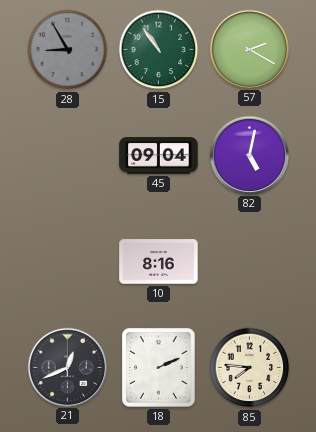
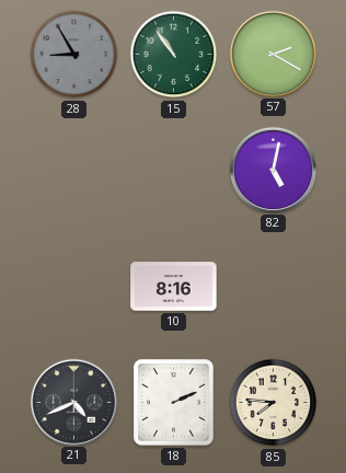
45: 09:04 -> none (159, 156)
21: 12:41 -> 4:41 (73, 402)
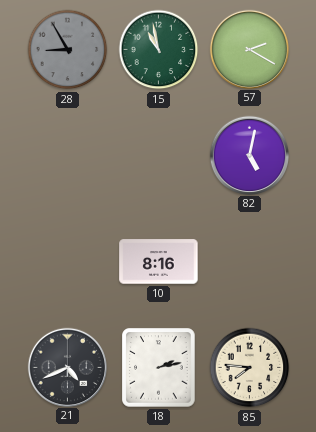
15: 10:54 -> 10:58 (159, 50)
18: 2:11 -> 2:13 (159, 368)
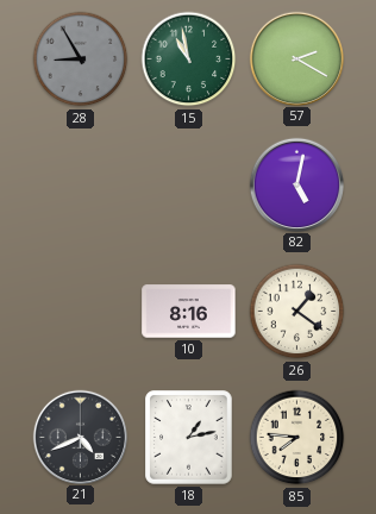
26: none -> 1:21 (297, 312)
18: 2:13 -> 1:13 (189, 438)
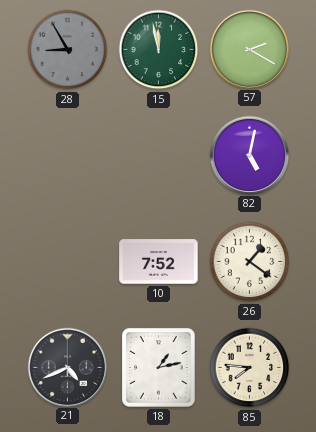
15: 10:58 -> 11:58 (159, 50)
10: 8:16 -> 7:52 (159, 262)
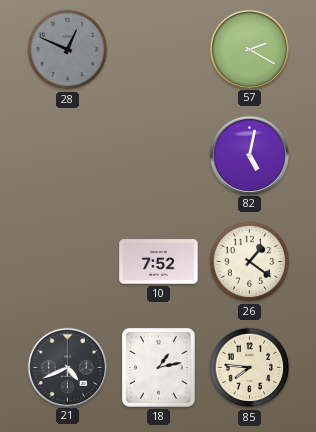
28: 8:55 -> 12:49 (68, 50)
15: 11:58 -> none (159, 50)
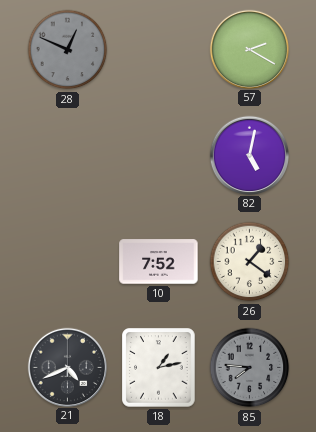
85 dial: cream -> grey (250, 368)
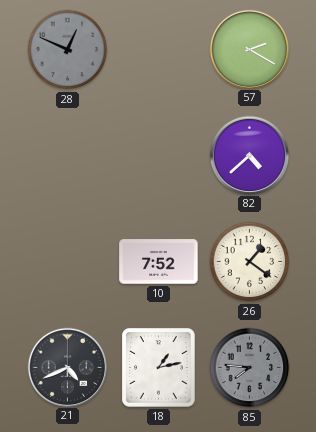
82: 5:02 -> 4:38 (249, 155)
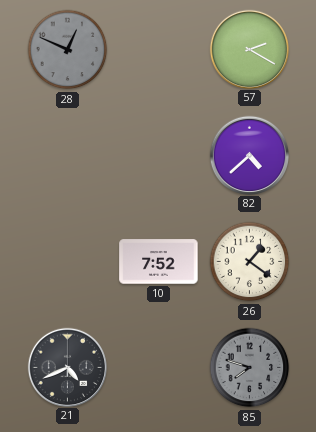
18: 1:13 -> none (159, 368)
85: 7:46 -> 7:48 (250, 368)
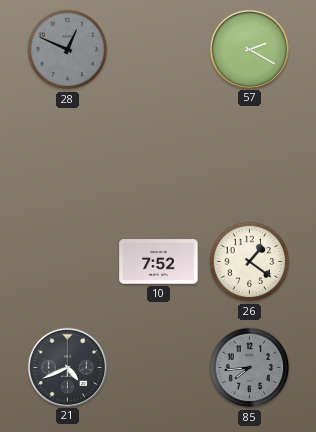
82: 4:38 -> none (249, 155)
85: 7:48 -> 7:44 (250, 368)
